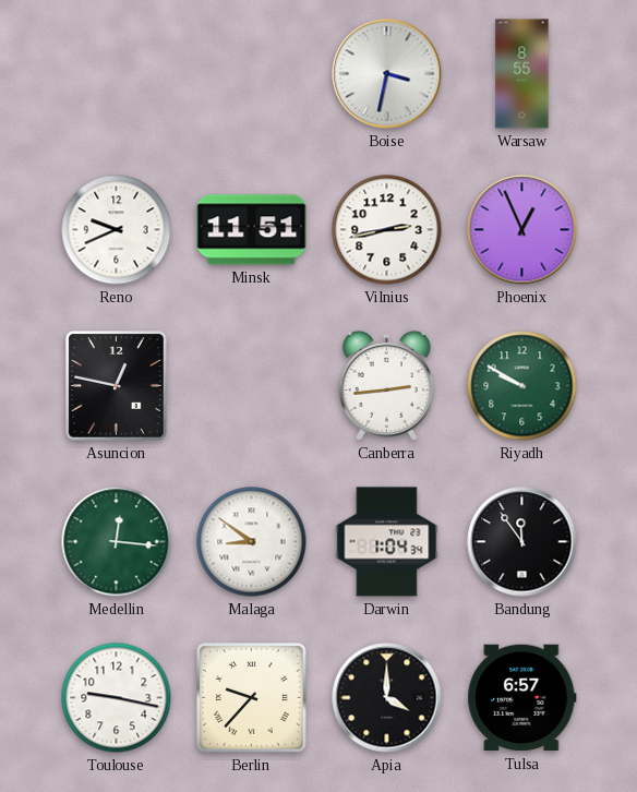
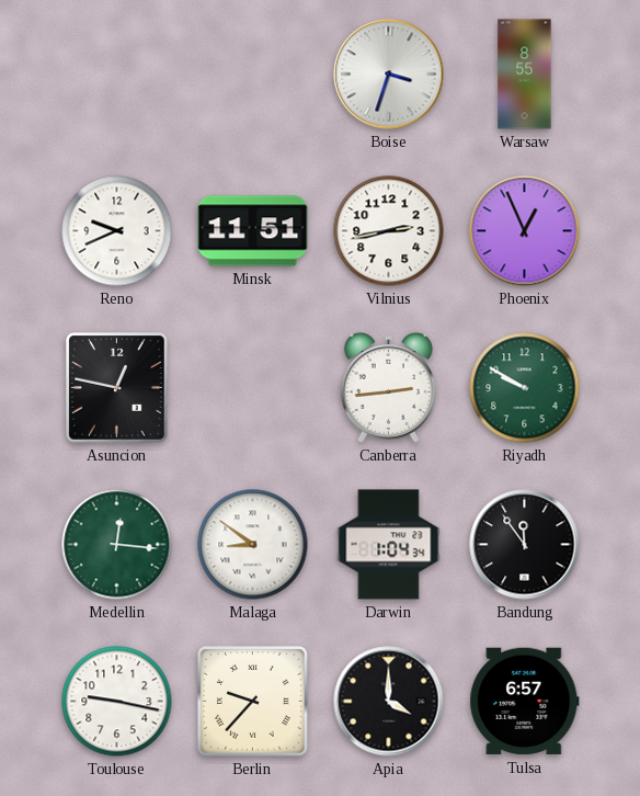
Boise: 3:32 -> 3:33 (389, 75)
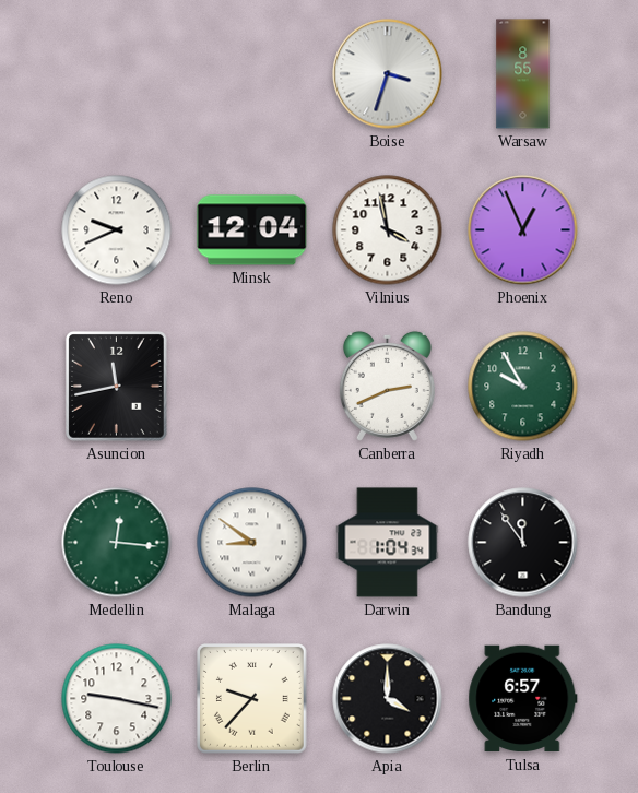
Minsk: 11:51 -> 12:04 (252, 230)
Vilnius: 2:43 -> 3:58 (388, 230)
Asuncion: 12:47 -> 11:43 (117, 387)
Canberra: 2:44 -> 2:41 (387, 386)
Riyadh: 9:50 -> 9:55 (523, 387)
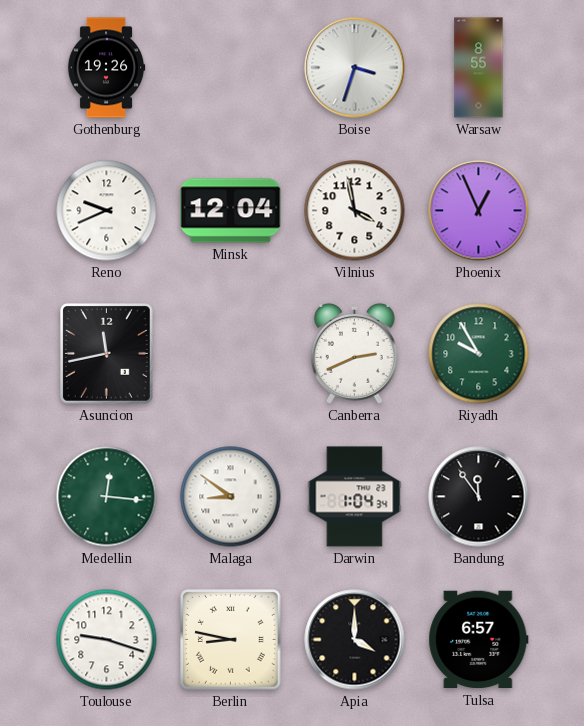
Gothenburg: none -> 19:26 (106, 68)
Toulouse: 9:17 -> 9:18 (107, 640)
Berlin: 9:37 -> 8:47 (231, 640)
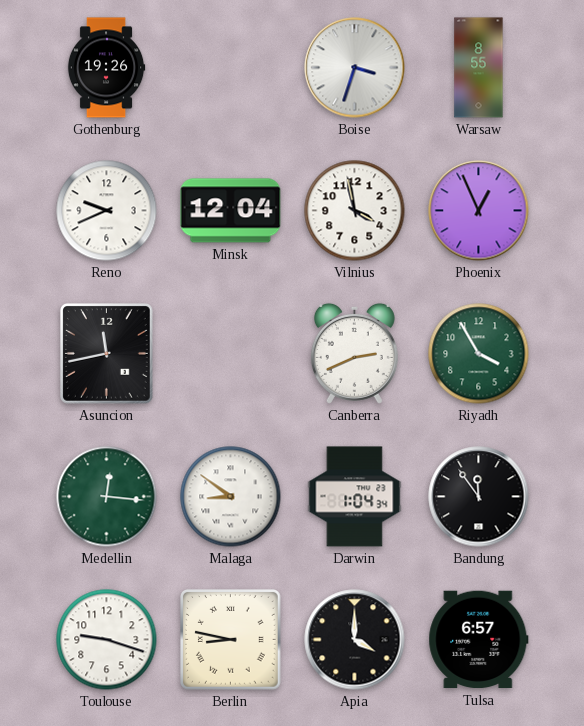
Riyadh: 9:55 -> 3:55 (479, 354)
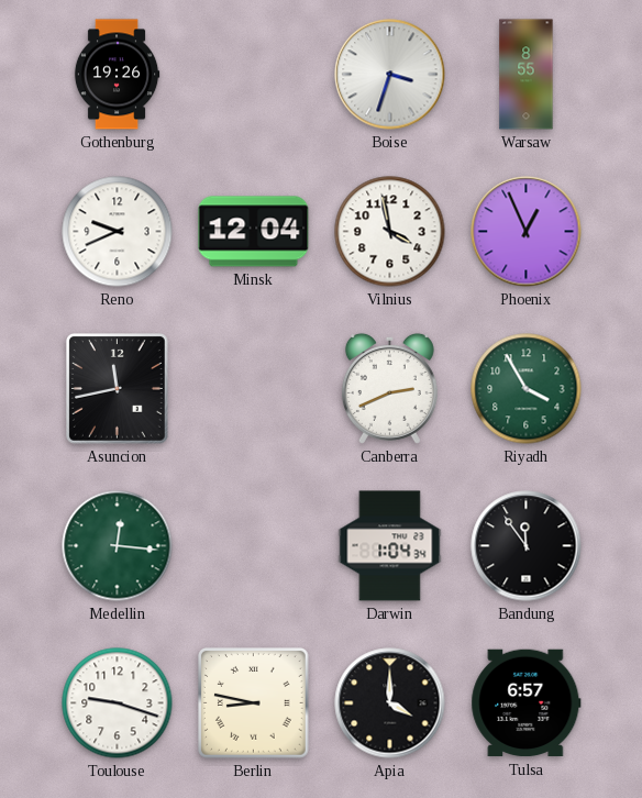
Malaga: 8:51 -> none (231, 497)
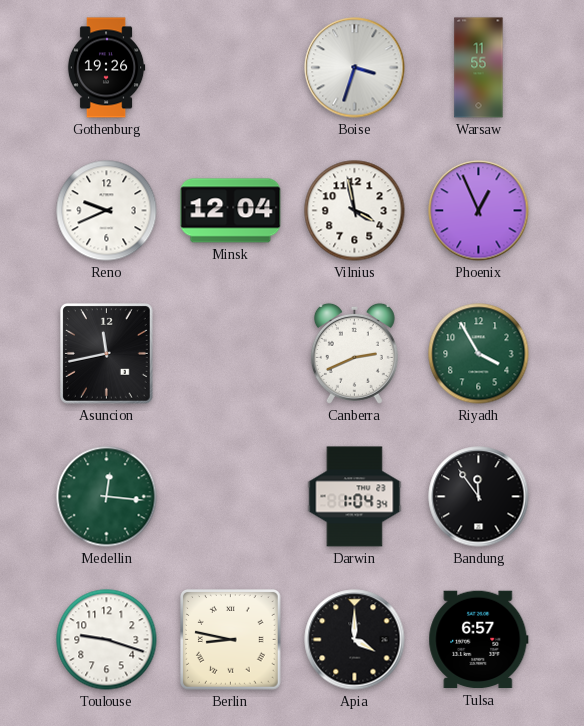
Warsaw: 8:55 -> 11:55 (479, 68)
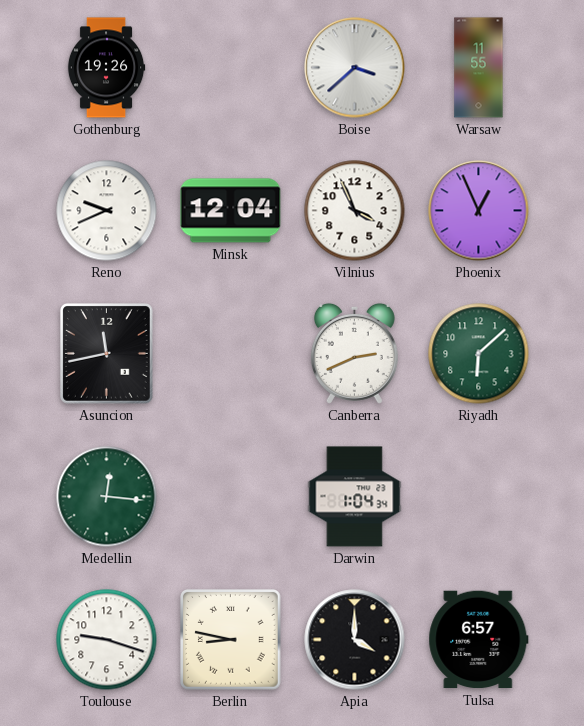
Boise: 3:33 -> 3:38 (355, 68)
Vilnius: 3:58 -> 3:56 (355, 211)
Riyadh: 3:55 -> 6:08 (479, 354)
Bandung: 11:54 -> none (479, 497)
